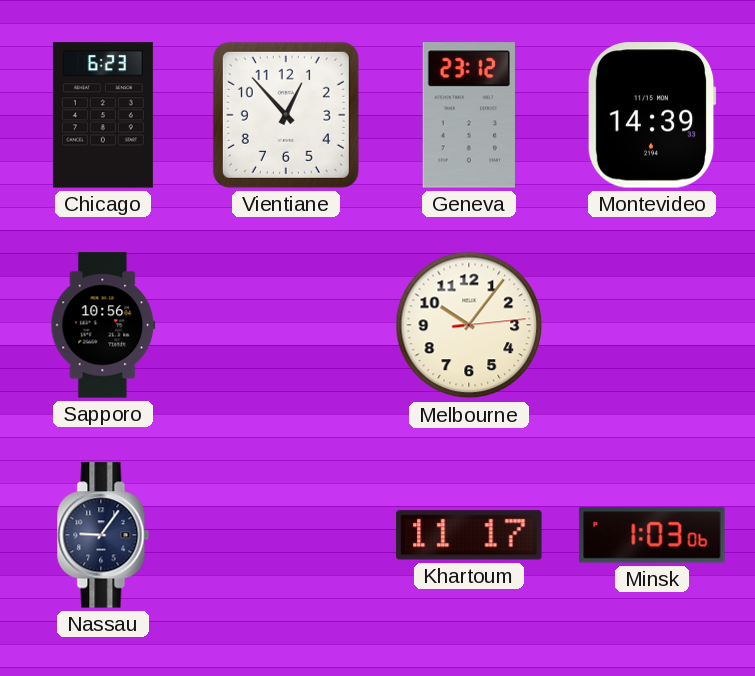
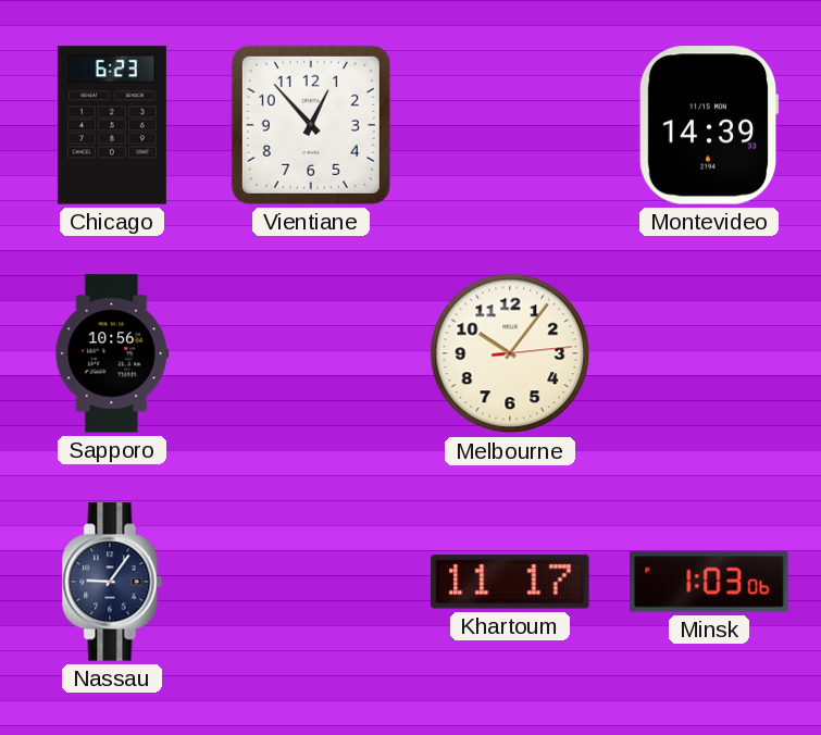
Geneva: 23:12 -> none (469, 115)
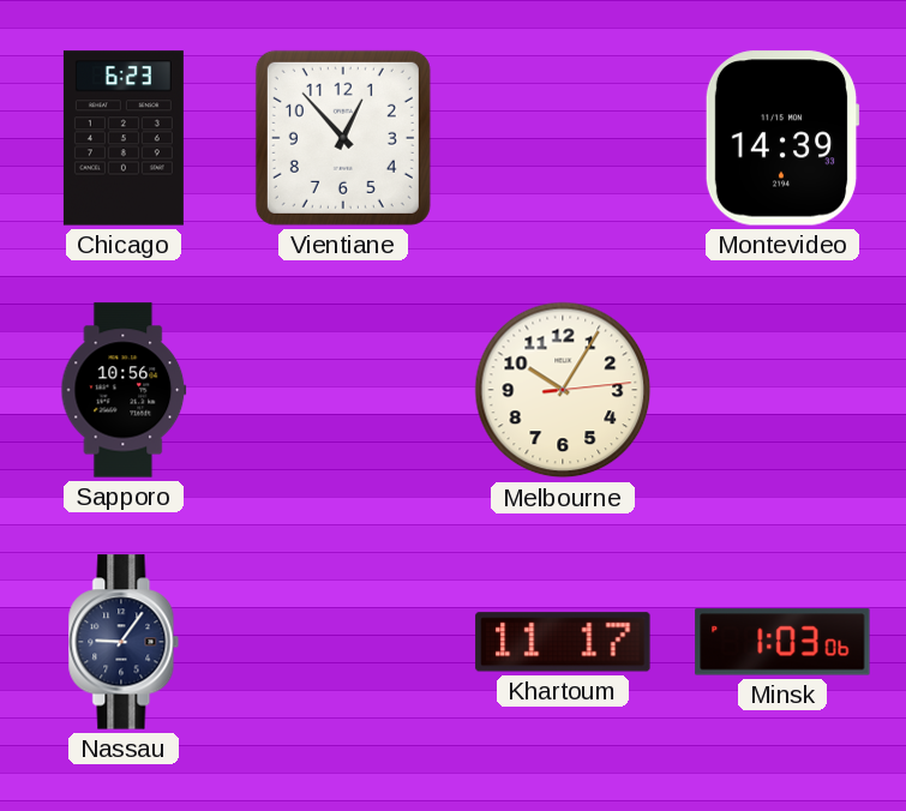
Melbourne: 10:06 -> 10:05 (563, 390)
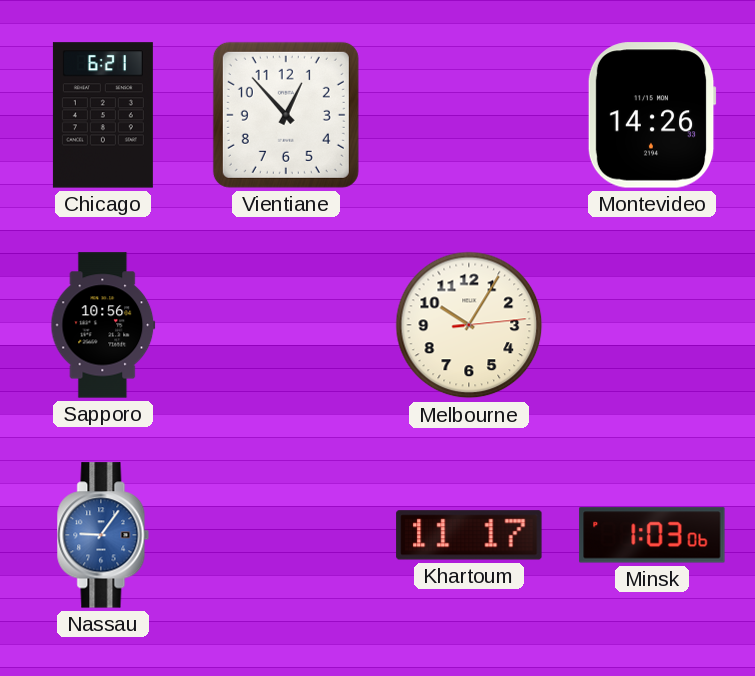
Chicago: 6:23 -> 6:21 (103, 115)
Montevideo: 14:39 -> 14:26 (652, 115)
Nassau dial: navy -> blue (103, 535)
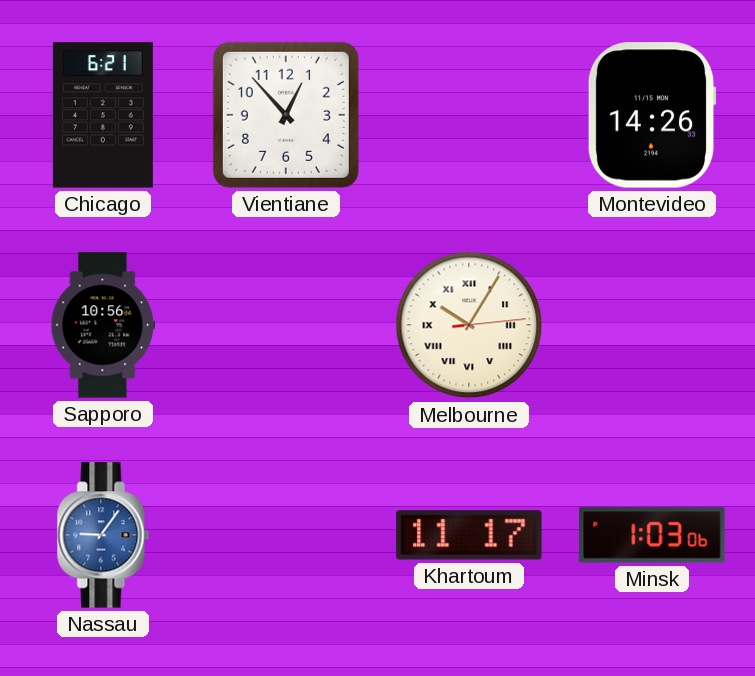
Melbourne numerals: Arabic -> Roman (469, 325)
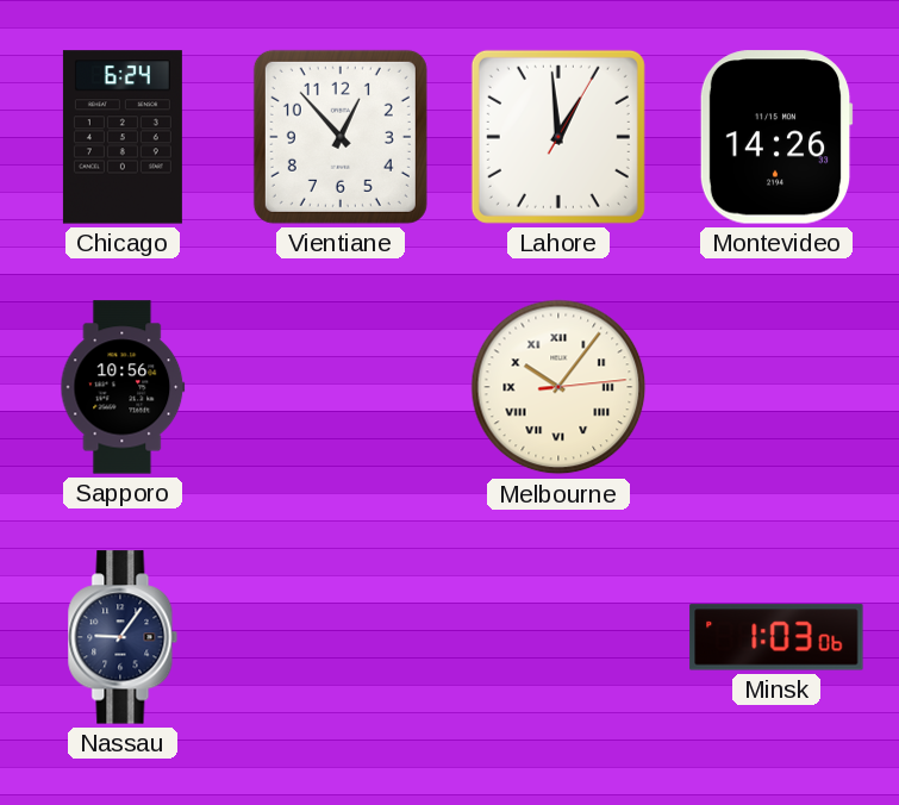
Chicago: 6:21 -> 6:24 (123, 137)
Lahore: none -> 12:59 (558, 137)
Melbourne: 10:05 -> 10:06 (558, 387)
Nassau dial: blue -> navy (123, 637)
Khartoum: 11:17 -> none (469, 535)
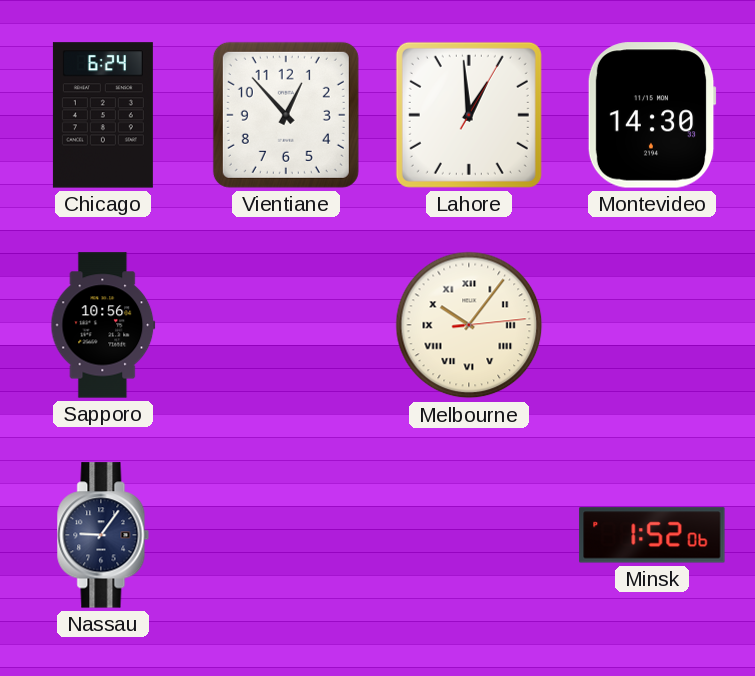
Montevideo: 14:26 -> 14:30 (652, 115)
Minsk: 1:03 -> 1:52 (652, 535)
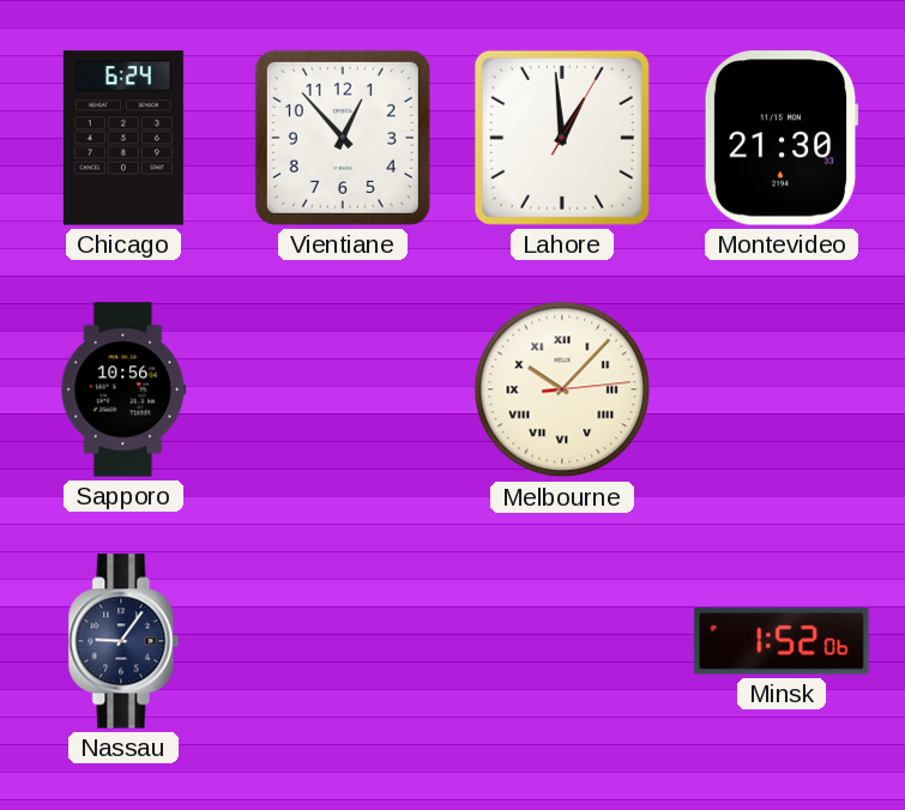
Montevideo: 14:30 -> 21:30 (782, 138)
Melbourne: 10:06 -> 10:07 (562, 389)
